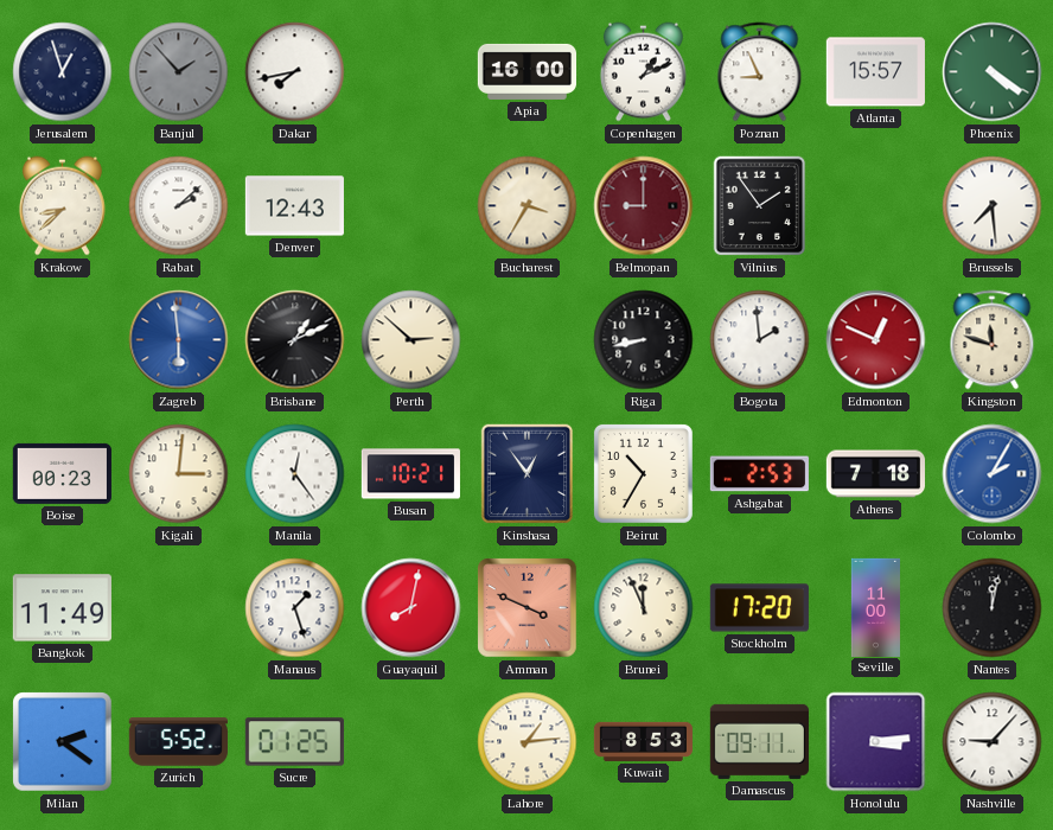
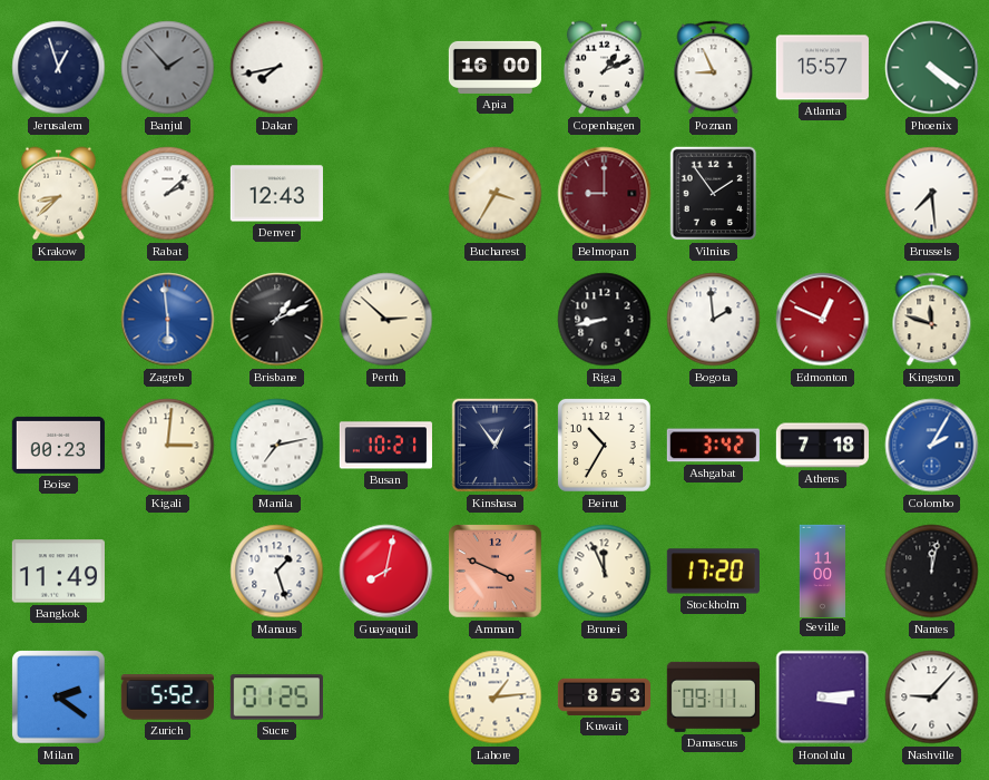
Manila: 12:24 -> 7:13 (277, 446)
Ashgabat: 2:53 -> 3:42 (713, 446)
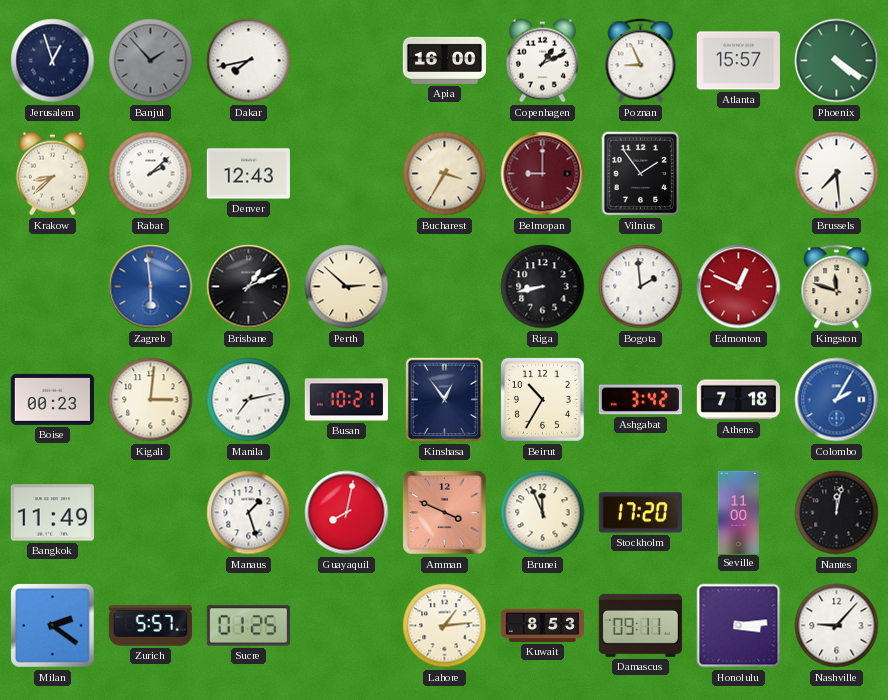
Zurich: 5:52 -> 5:57 (150, 626)
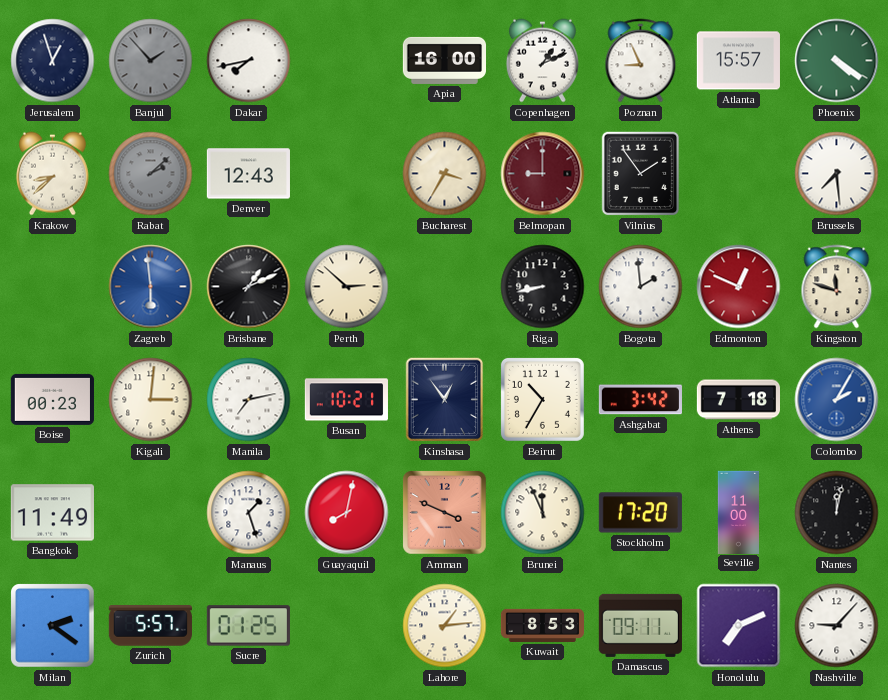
Rabat dial: white -> grey (151, 174)
Honolulu: 3:14 -> 7:11 (739, 626)
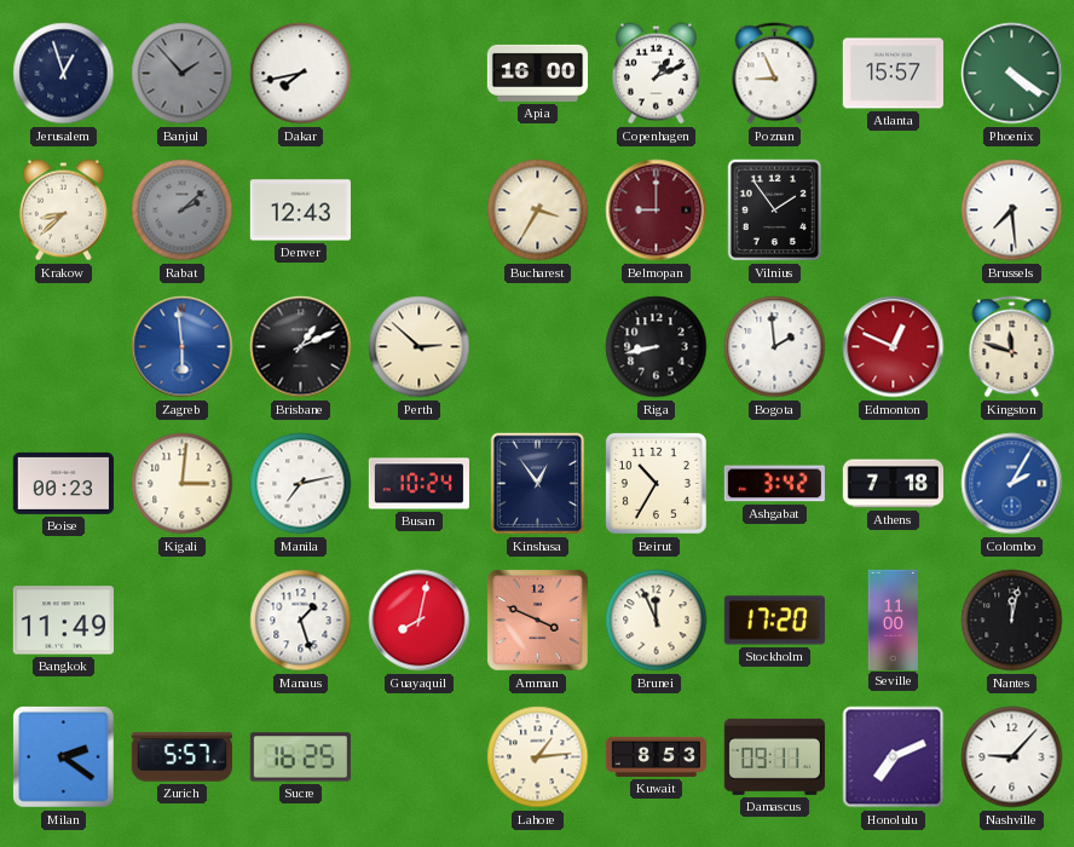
Busan: 10:21 -> 10:24 (418, 484)
Sucre: 01:25 -> 16:25 (300, 757)
